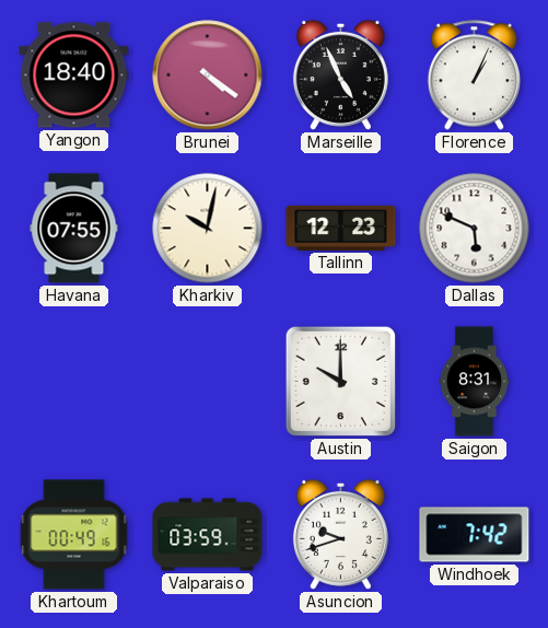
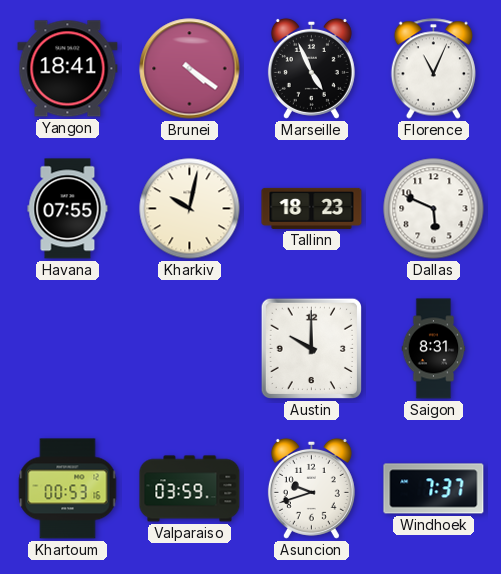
Yangon: 18:40 -> 18:41 (68, 69)
Florence: 1:04 -> 11:04 (433, 69)
Tallinn: 12:23 -> 18:23 (312, 208)
Khartoum: 00:49 -> 00:53 (68, 489)
Windhoek: 7:42 -> 7:37 (434, 489)
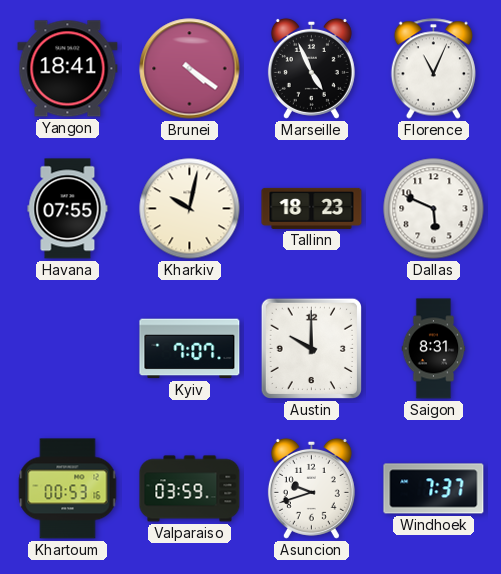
Kyiv: none -> 7:07 (190, 349)
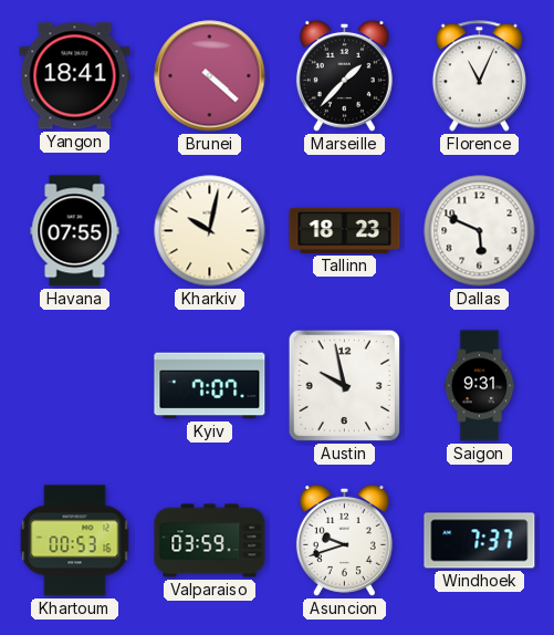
Brunei: 4:21 -> 4:22 (210, 76)
Marseille: 4:56 -> 1:37 (344, 75)
Austin: 10:00 -> 9:58 (344, 385)
Saigon: 8:31 -> 9:31 (480, 386)
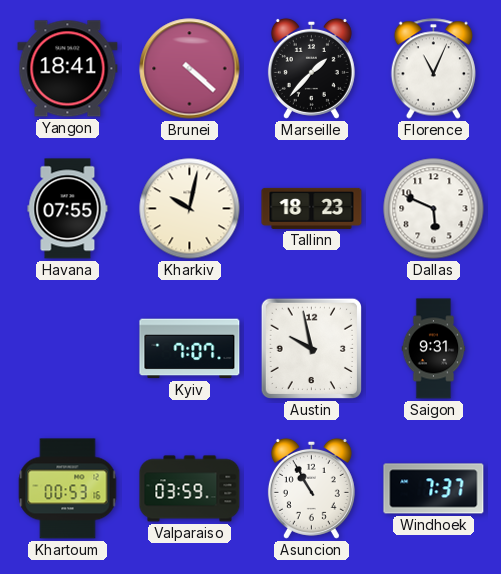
Asuncion: 9:42 -> 10:55 (311, 488)
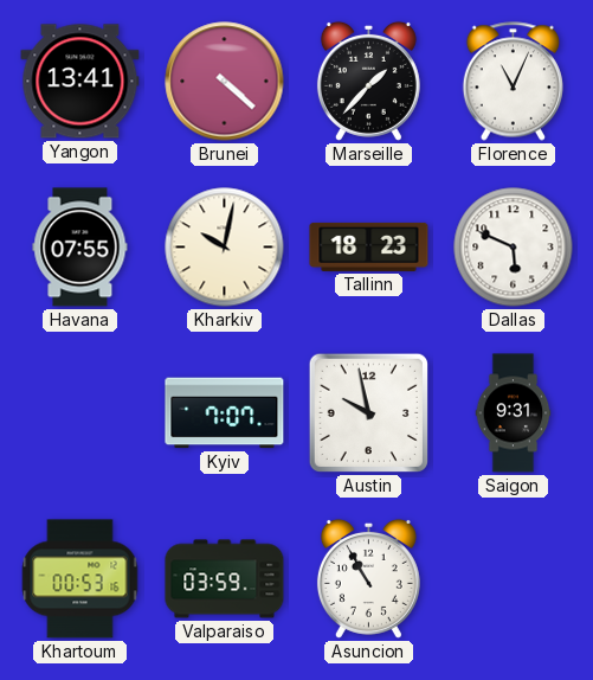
Yangon: 18:41 -> 13:41 (80, 82)
Windhoek: 7:37 -> none (434, 489)
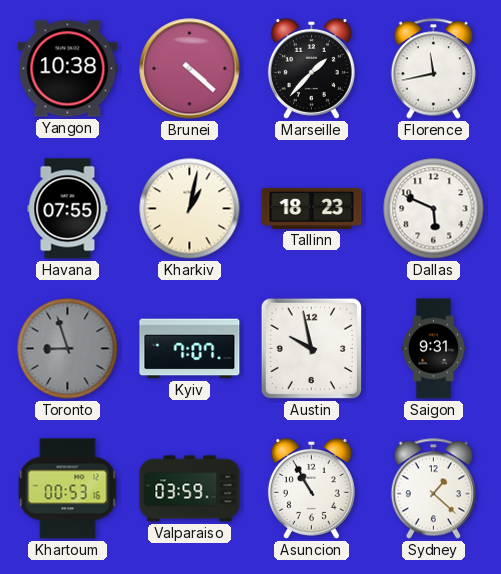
Yangon: 13:41 -> 10:38 (68, 69)
Florence: 11:04 -> 11:43 (433, 69)
Kharkiv: 10:02 -> 1:02 (190, 209)
Toronto: none -> 8:57 (68, 349)
Sydney: none -> 1:22 (433, 489)
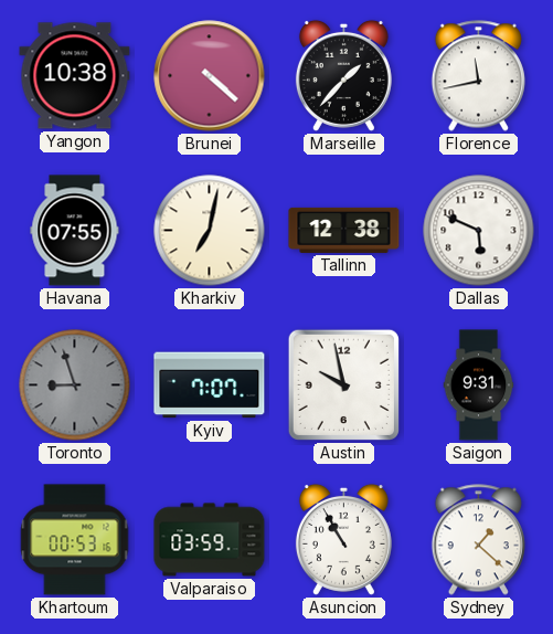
Kharkiv: 1:02 -> 7:02 (210, 231)
Tallinn: 18:23 -> 12:38 (344, 230)
